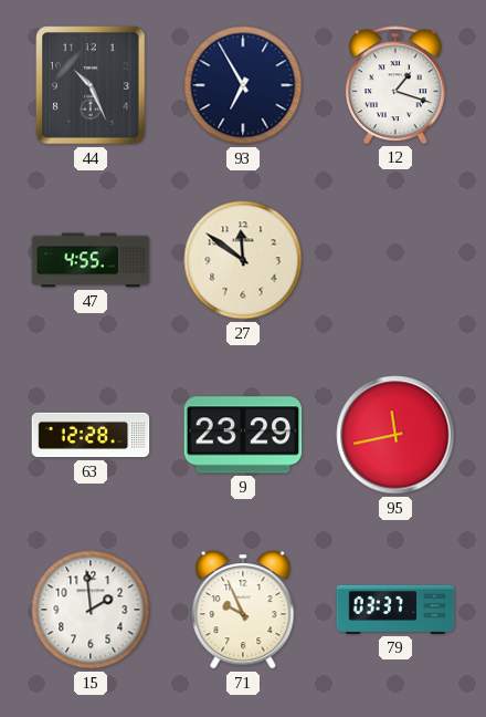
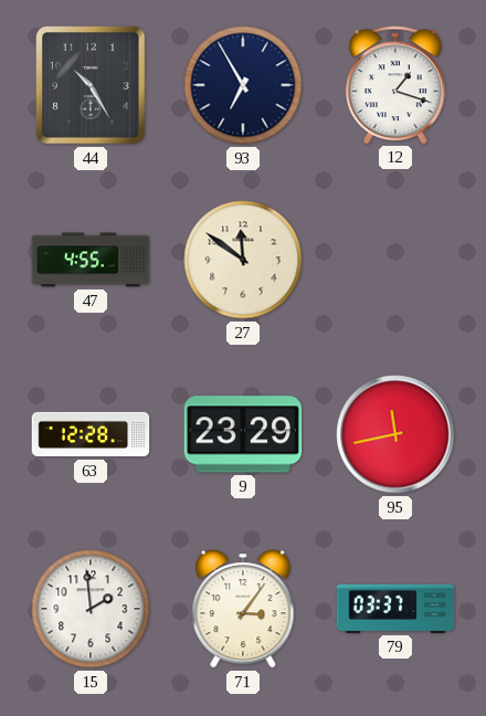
44: 10:26 -> 10:25 (91, 85)
71: 9:56 -> 3:06 (243, 609)
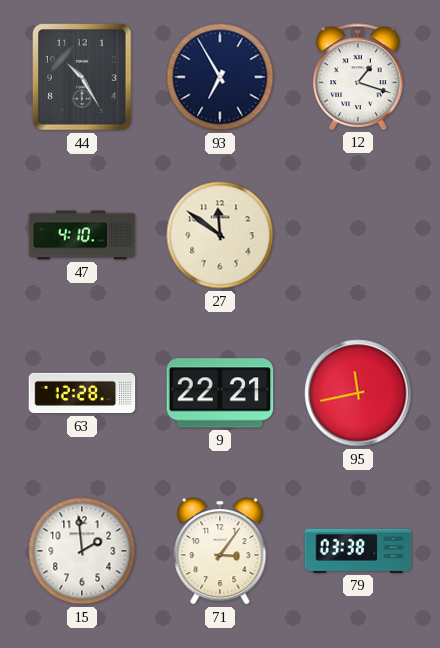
47: 4:55 -> 4:10 (82, 235)
9: 23:29 -> 22:21 (220, 393)
79: 03:37 -> 03:38 (358, 551)
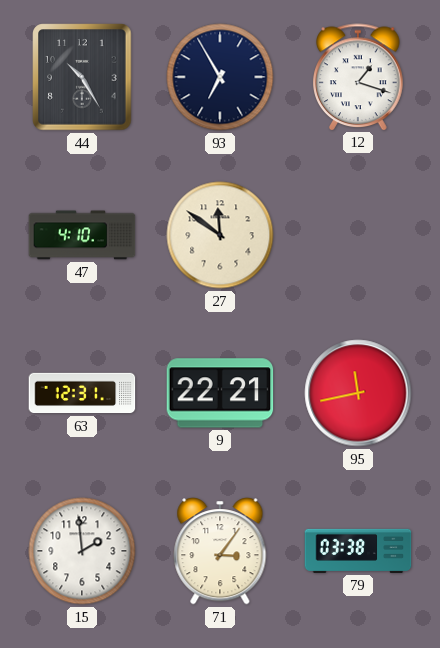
63: 12:28 -> 12:31 (82, 393)
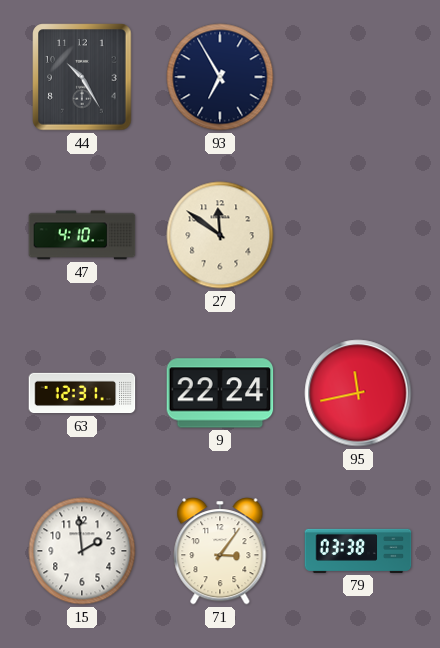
12: 1:18 -> none (358, 77)
9: 22:21 -> 22:24 (220, 393)
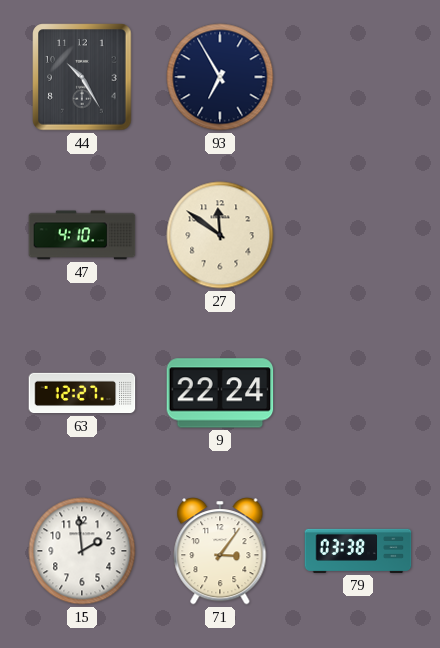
63: 12:31 -> 12:27 (82, 393)
95: 11:43 -> none (358, 393)
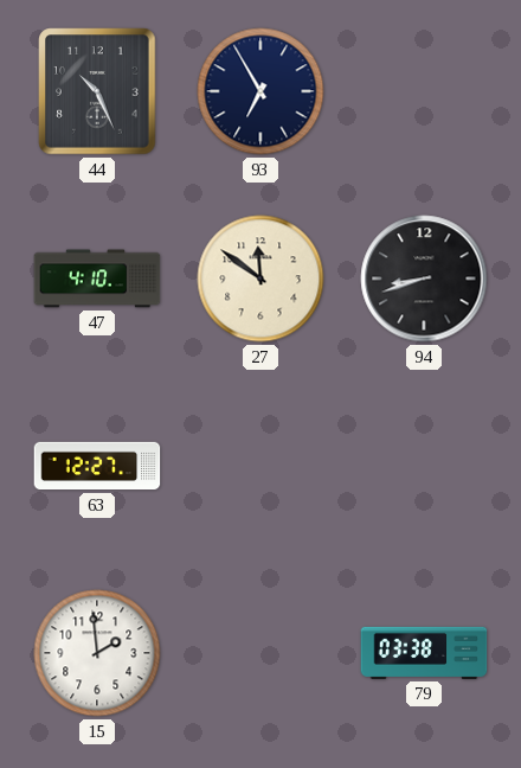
44: 10:25 -> 10:26 (97, 91)
94: none -> 8:42 (424, 279)
9: 22:24 -> none (220, 393)
71: 3:06 -> none (220, 551)
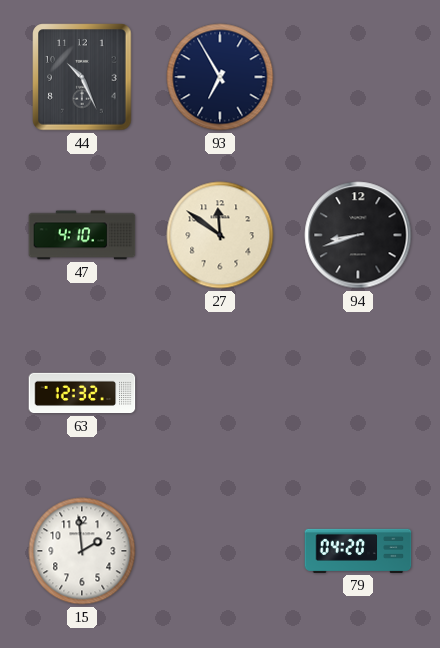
63: 12:27 -> 12:32 (82, 393)
79: 03:38 -> 04:20 (358, 551)
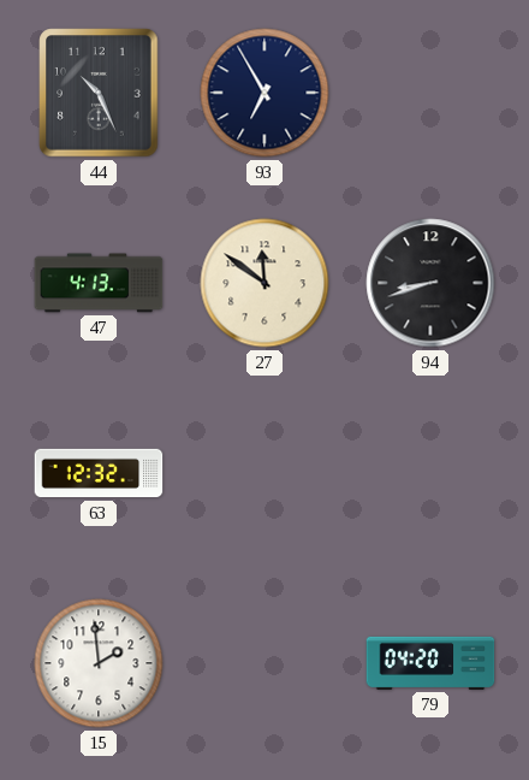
47: 4:10 -> 4:13 (99, 283)
